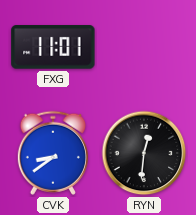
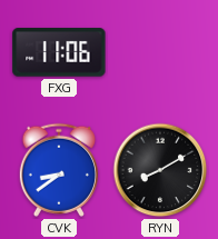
FXG: 11:01 -> 11:06 (59, 52)
RYN: 12:31 -> 8:10 (160, 170)
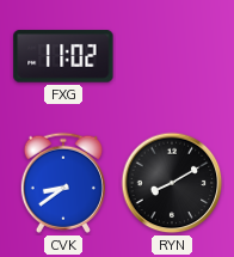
FXG: 11:06 -> 11:02 (63, 56)
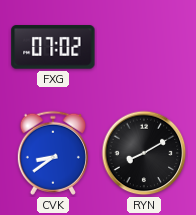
FXG: 11:02 -> 07:02 (53, 47)
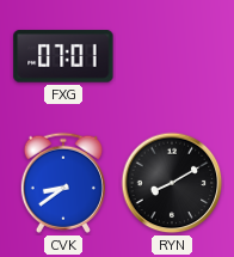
FXG: 07:02 -> 07:01 (63, 56)
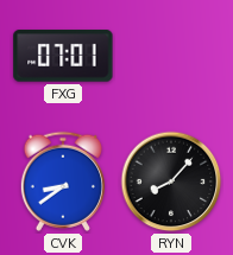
RYN: 8:10 -> 8:07 (171, 181)
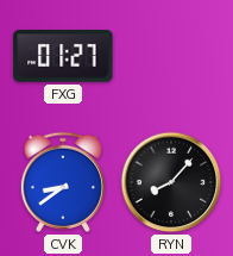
FXG: 07:01 -> 01:27 (63, 56)
